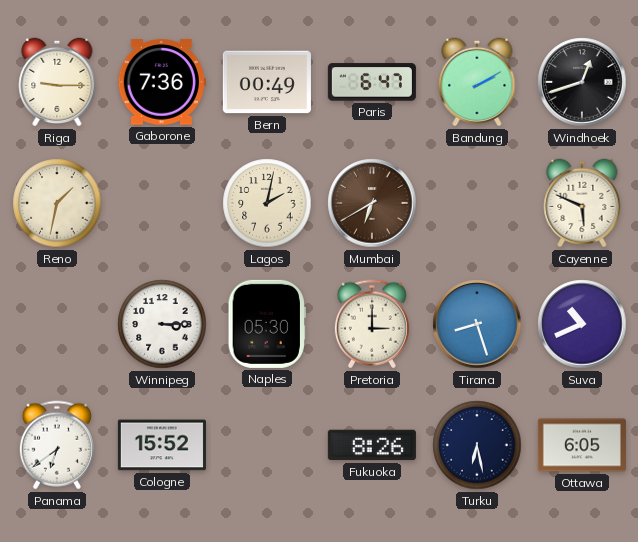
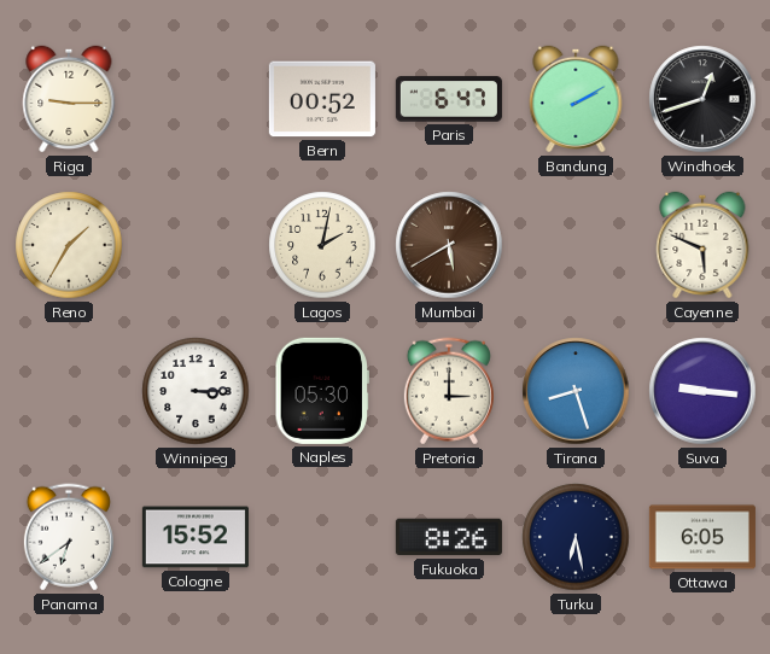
Gaborone: 7:36 -> none (162, 82)
Bern: 00:49 -> 00:52 (322, 99)
Reno: 1:32 -> 1:35 (69, 245)
Mumbai: 6:40 -> 5:40 (449, 245)
Suva: 10:41 -> 9:16 (702, 391)
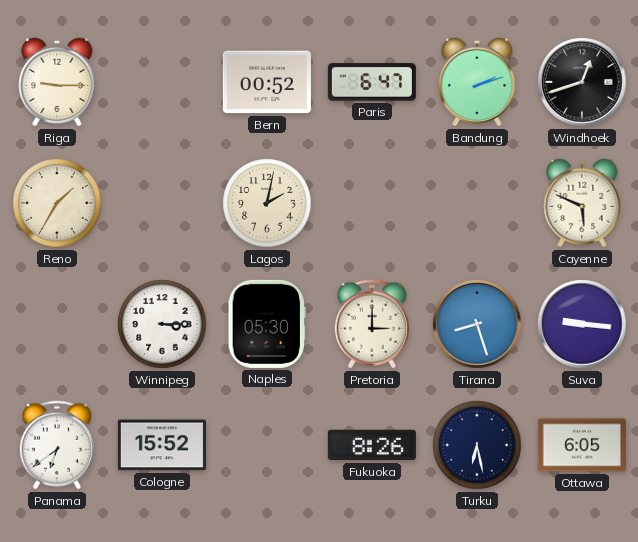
Bandung: 2:10 -> 2:12 (477, 82)
Mumbai: 5:40 -> none (449, 245)
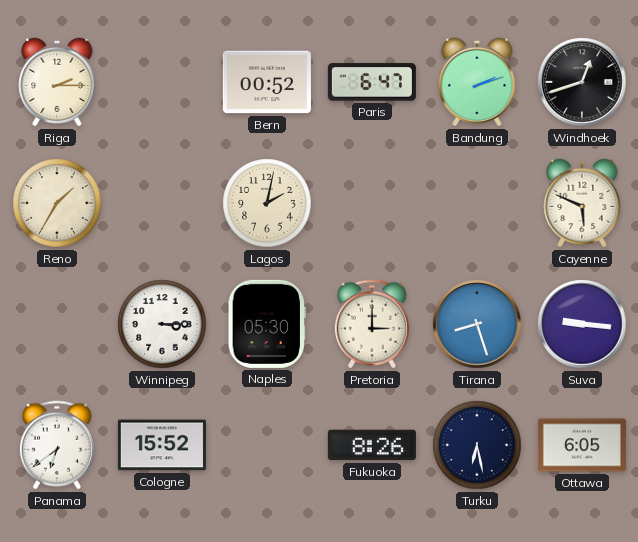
Riga: 9:15 -> 2:15 (57, 82)
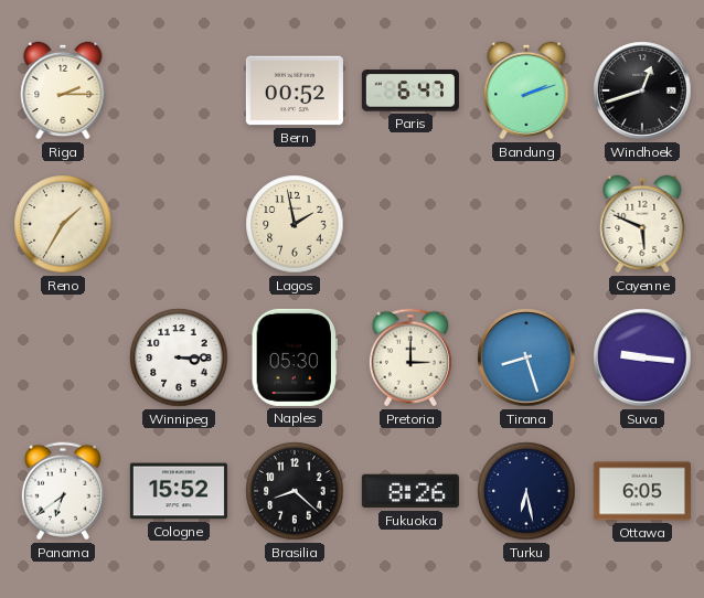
Lagos: 2:02 -> 1:58 (295, 224)
Brasilia: none -> 8:22 (295, 491)
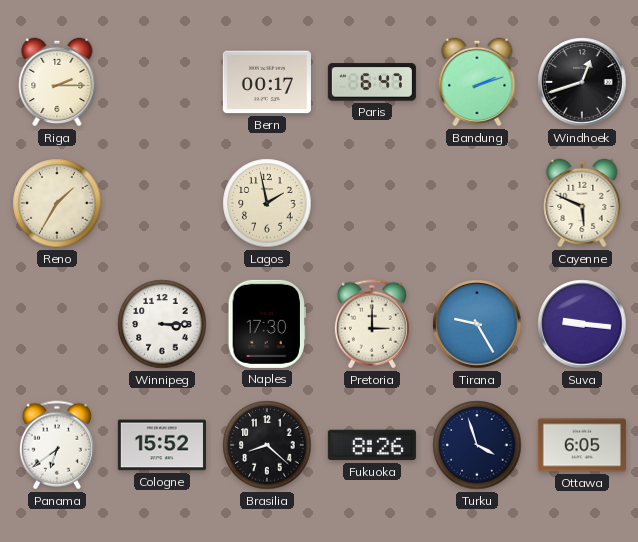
Bern: 00:52 -> 00:17 (267, 82)
Naples: 05:30 -> 17:30 (267, 324)
Tirana: 8:27 -> 9:25 (477, 324)
Turku: 6:28 -> 3:57 (477, 445)
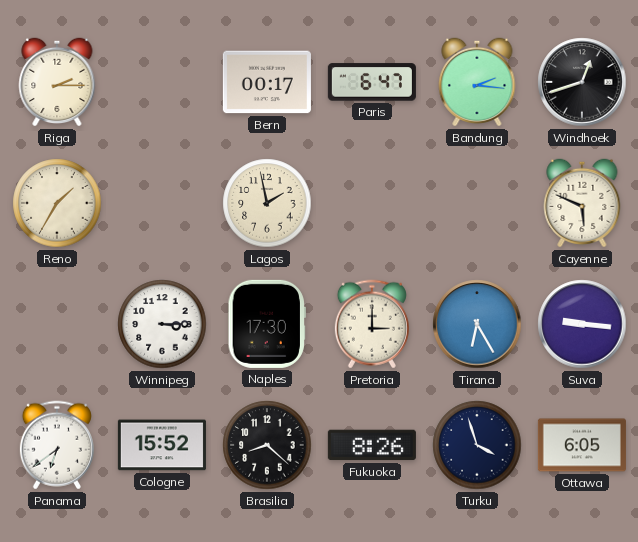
Bandung: 2:12 -> 2:16 (477, 82)
Tirana: 9:25 -> 6:25 (477, 324)
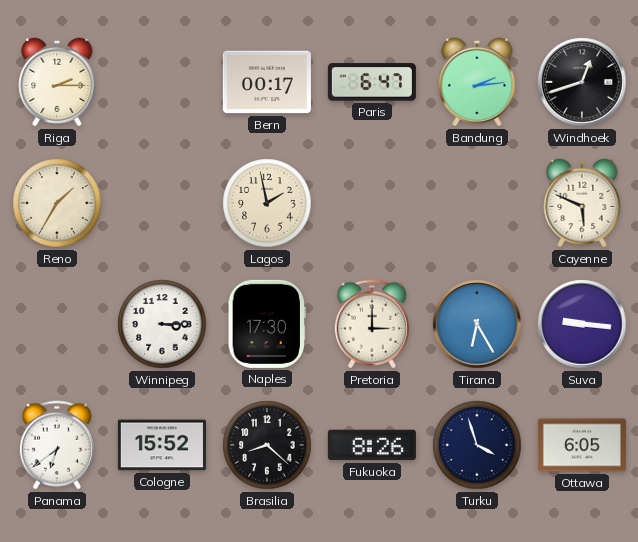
Bandung: 2:16 -> 2:14 (477, 82)
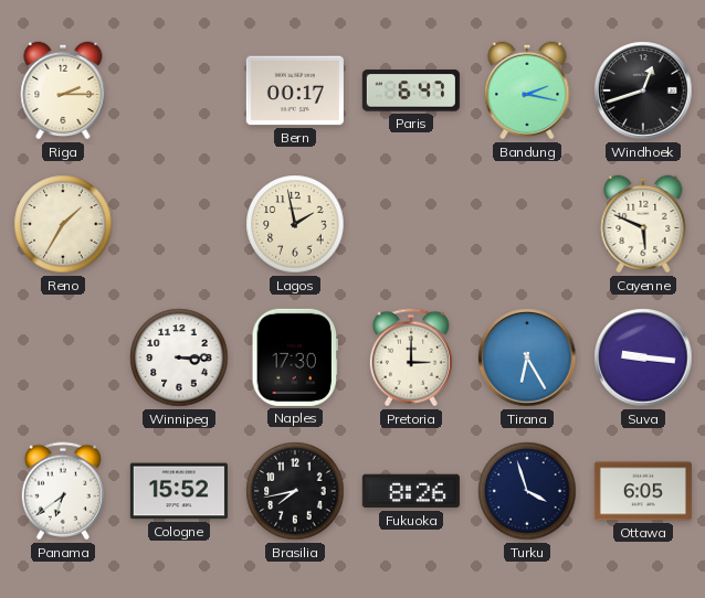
Bandung: 2:14 -> 2:17 (527, 90)
Brasilia: 8:22 -> 7:43 (295, 491)
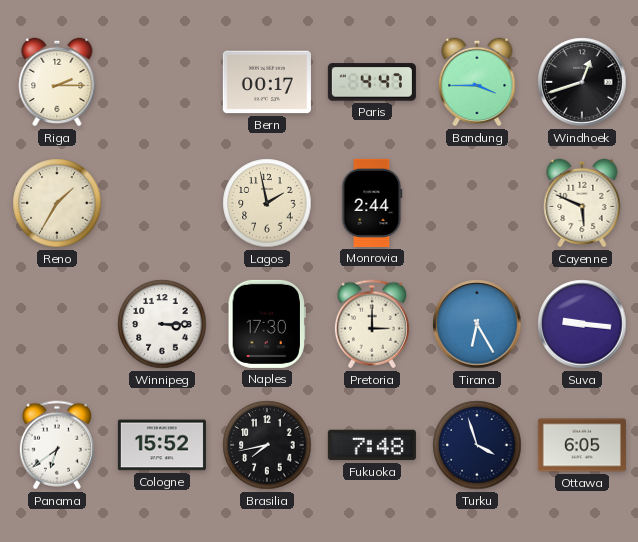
Paris: 6:47 -> 4:47 (372, 82)
Bandung: 2:17 -> 3:45 (477, 82)
Monrovia: none -> 2:44 (372, 203)
Fukuoka: 8:26 -> 7:48 (372, 445)
